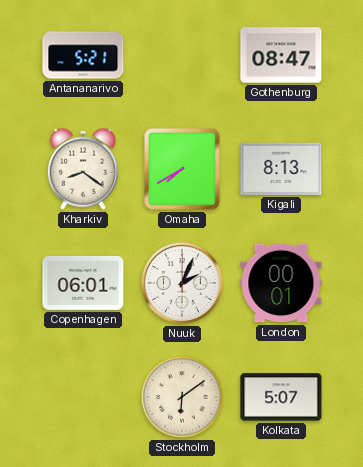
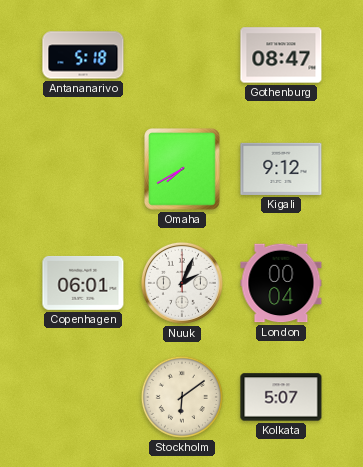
Antananarivo: 5:21 -> 5:18 (83, 55)
Kharkiv: 8:21 -> none (83, 169)
Kigali: 8:13 -> 9:12 (281, 169)
London: 00:01 -> 00:04 (281, 283)
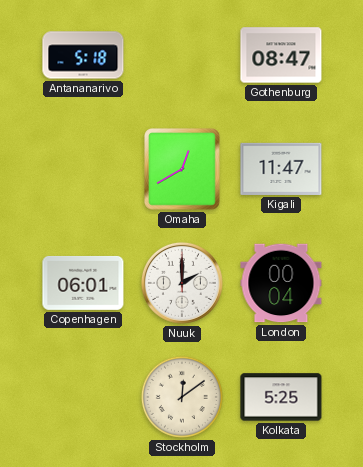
Omaha: 7:40 -> 12:40 (183, 170)
Kigali: 9:12 -> 11:47 (281, 169)
Nuuk: 2:04 -> 2:00 (182, 283)
Stockholm: 6:09 -> 12:09 (182, 397)
Kolkata: 5:07 -> 5:25 (281, 397)
